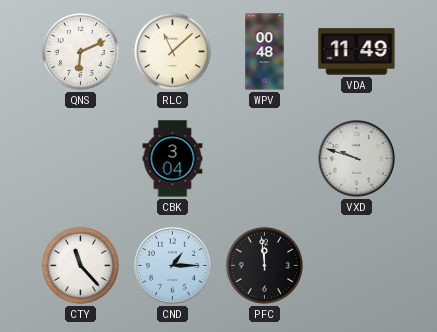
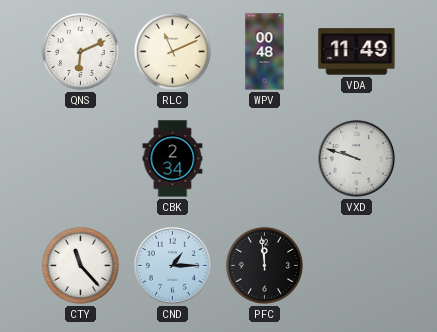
RLC: 11:08 -> 11:11 (172, 51)
CBK: 3:04 -> 2:34 (173, 159)
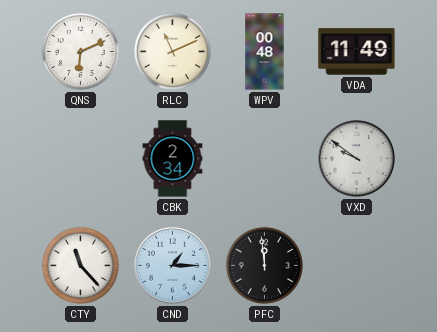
VXD: 9:48 -> 9:51 (357, 159)
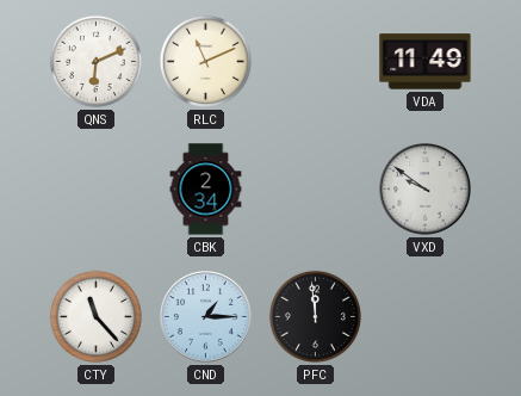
WPV: 00:48 -> none (265, 52)
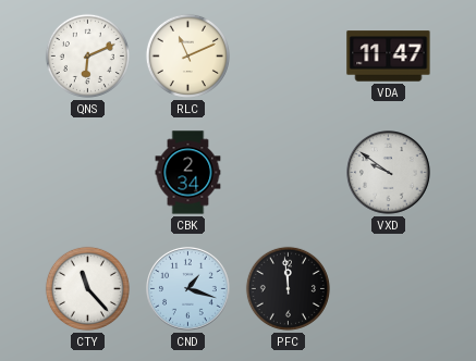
VDA: 11:49 -> 11:47 (389, 57)
CND: 1:15 -> 1:18 (188, 289)
